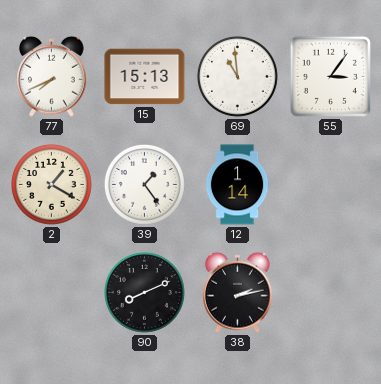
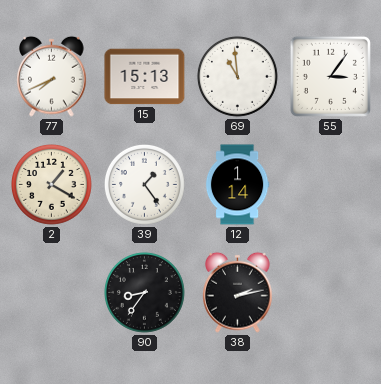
90: 8:11 -> 8:36 (144, 292)
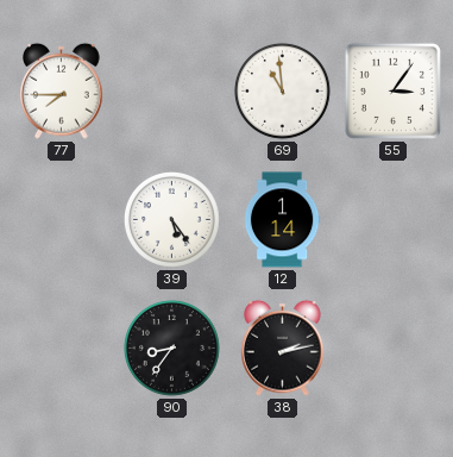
77: 7:41 -> 7:45 (62, 90)
15: 15:13 -> none (145, 77)
2: 1:20 -> none (51, 184)
39: 1:24 -> 5:24 (171, 219)
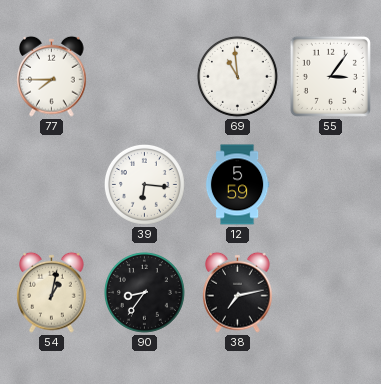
39: 5:24 -> 6:16 (144, 184)
12: 1:14 -> 5:59 (237, 185)
54: none -> 1:02 (52, 292)
38: 2:13 -> 7:13 (238, 292)
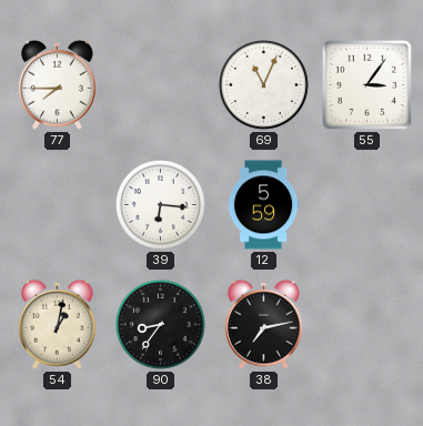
69: 10:59 -> 11:04 (263, 84)
